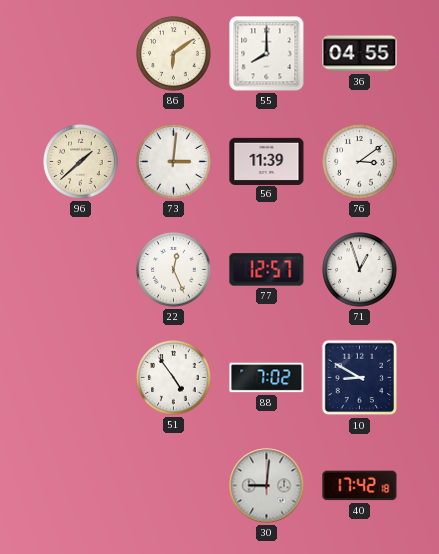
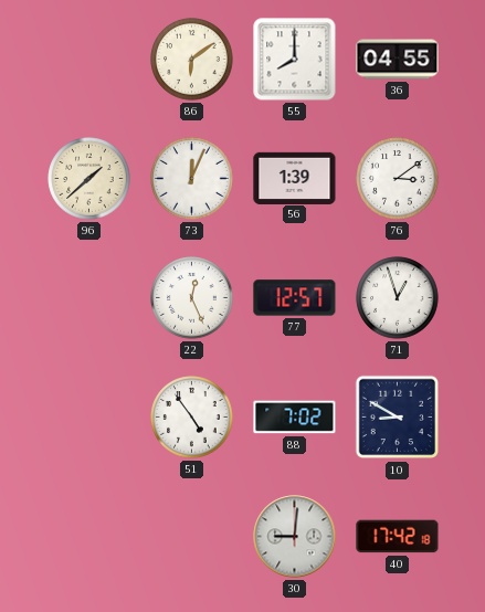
73: 3:01 -> 12:04 (192, 179)
56: 11:39 -> 1:39 (295, 178)
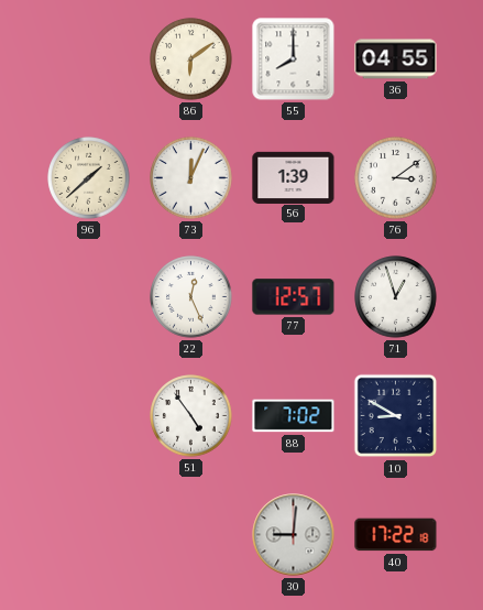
40: 17:42 -> 17:22 (396, 535)
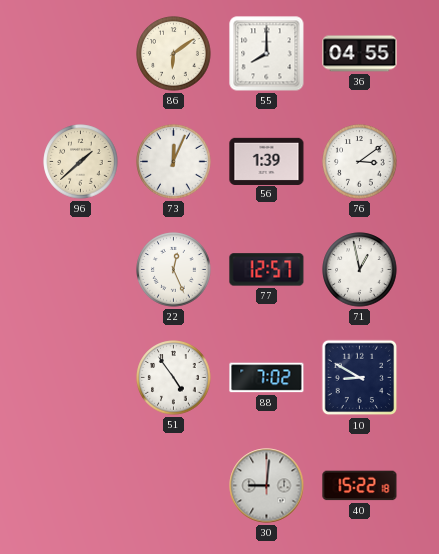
71: 12:57 -> 12:58 (360, 270)
40: 17:22 -> 15:22 (360, 486)
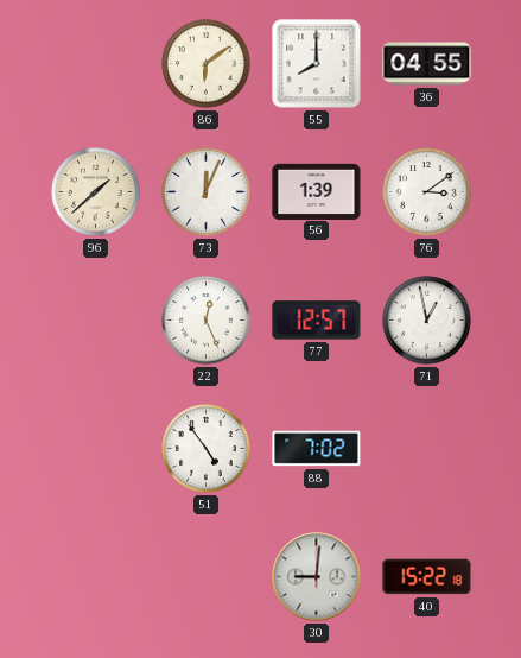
10: 8:50 -> none (360, 378)
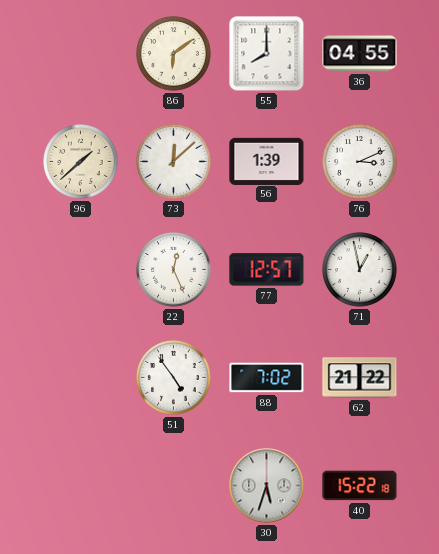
73: 12:04 -> 12:08 (174, 162)
76: 3:09 -> 3:11 (360, 162)
62: none -> 21:22 (360, 378)
30: 9:01 -> 5:33 (267, 486)
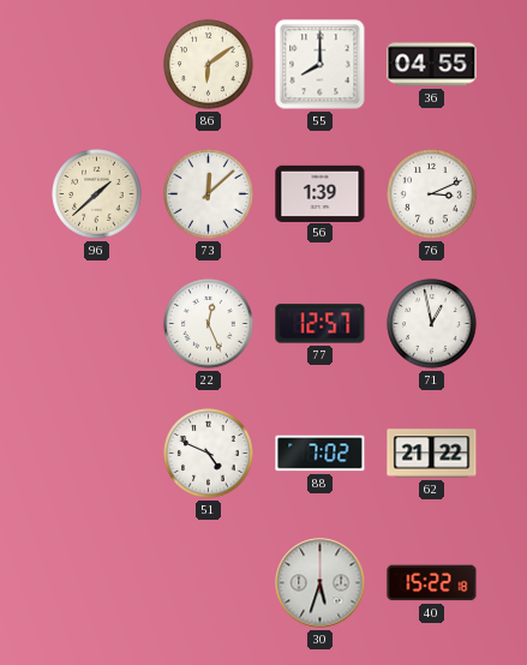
51: 4:54 -> 4:49 (209, 454)
